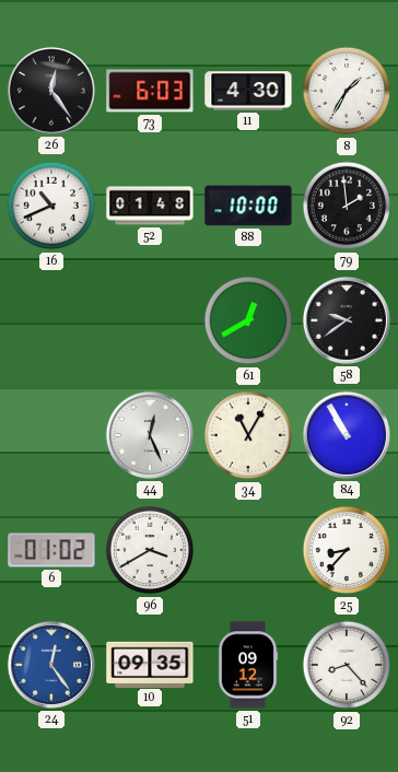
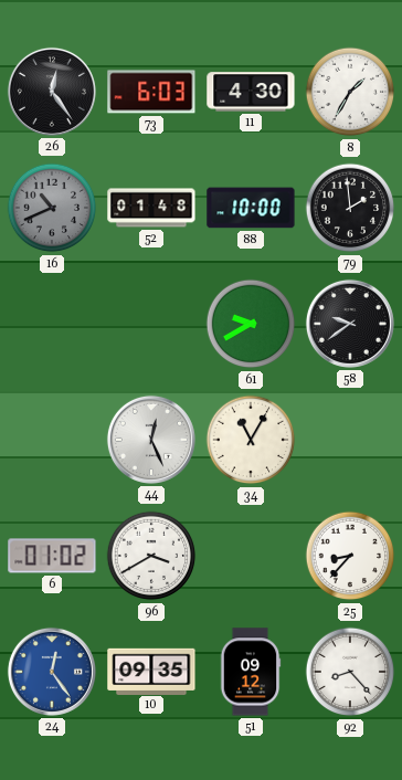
16 dial: white -> grey (52, 208)
61: 12:40 -> 9:40 (251, 324)
84: 10:55 -> none (347, 435)
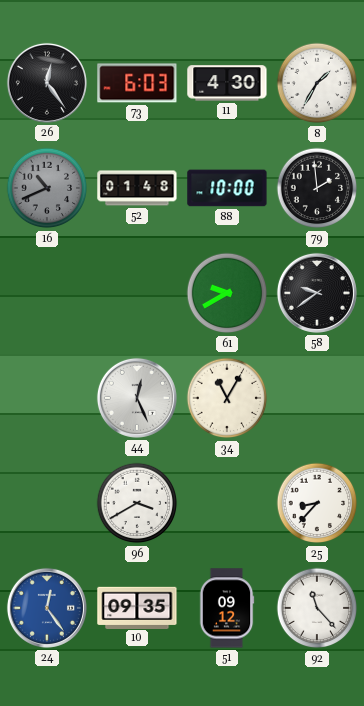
6: 01:02 -> none (52, 556)
92: 8:23 -> 11:23 (317, 608)
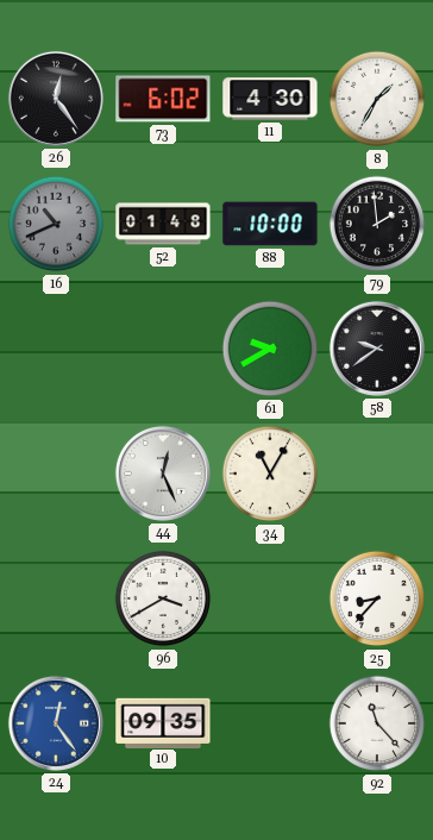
73: 6:03 -> 6:02 (163, 99)
51: 09:12 -> none (227, 608)
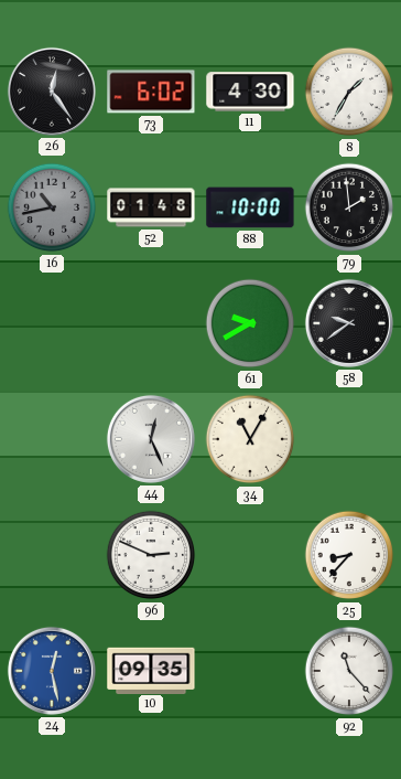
16: 10:41 -> 10:43 (52, 207)
96: 3:40 -> 2:49 (151, 555)
24: 12:24 -> 12:28 (52, 671)
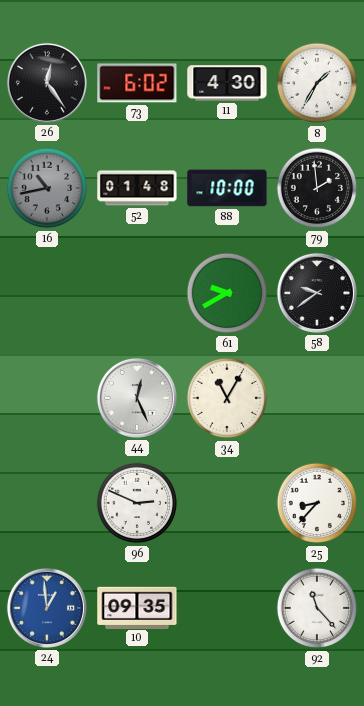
24: 12:28 -> 12:59 (47, 608)
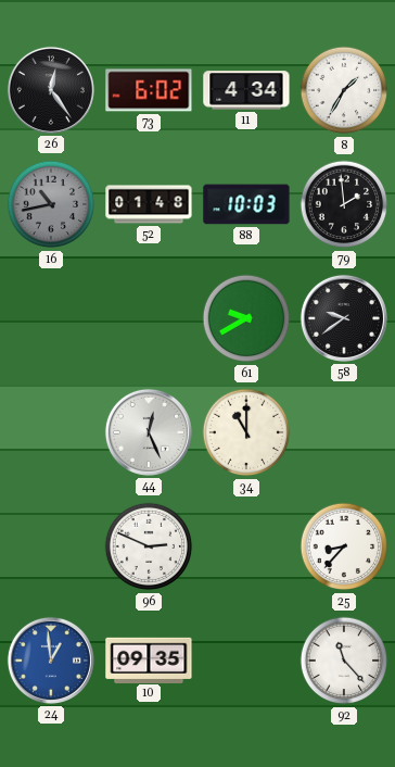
11: 4:30 -> 4:34 (246, 90)
88: 10:00 -> 10:03 (246, 204)
34: 11:05 -> 11:00 (246, 432)
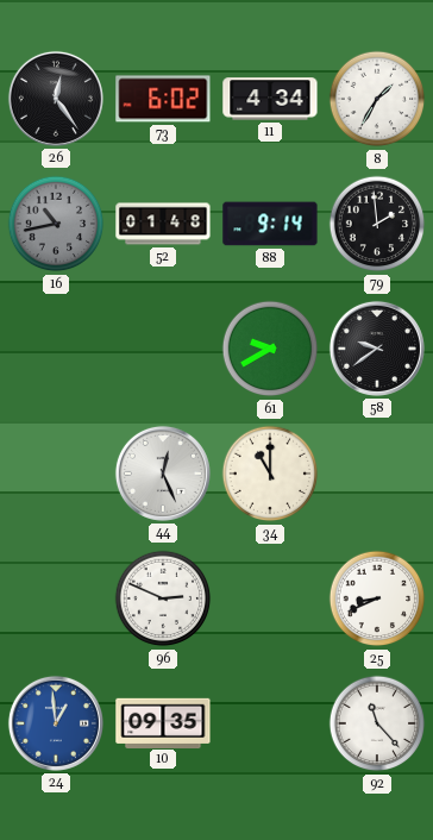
88: 10:03 -> 9:14 (270, 224)
25: 8:37 -> 8:41 (377, 598)
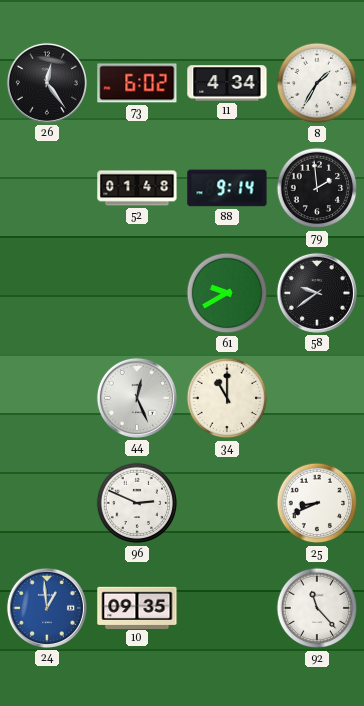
16: 10:43 -> none (56, 224)
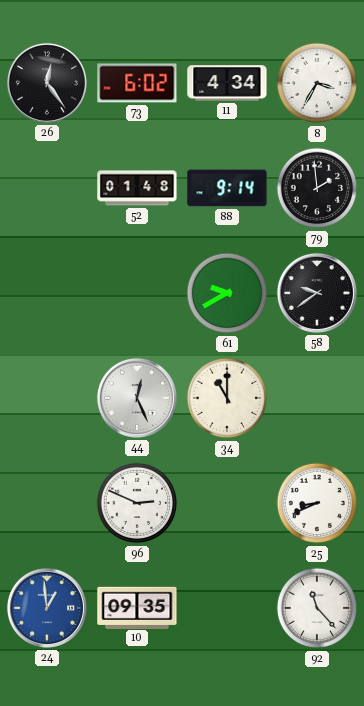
8: 1:35 -> 3:35 (317, 83)
